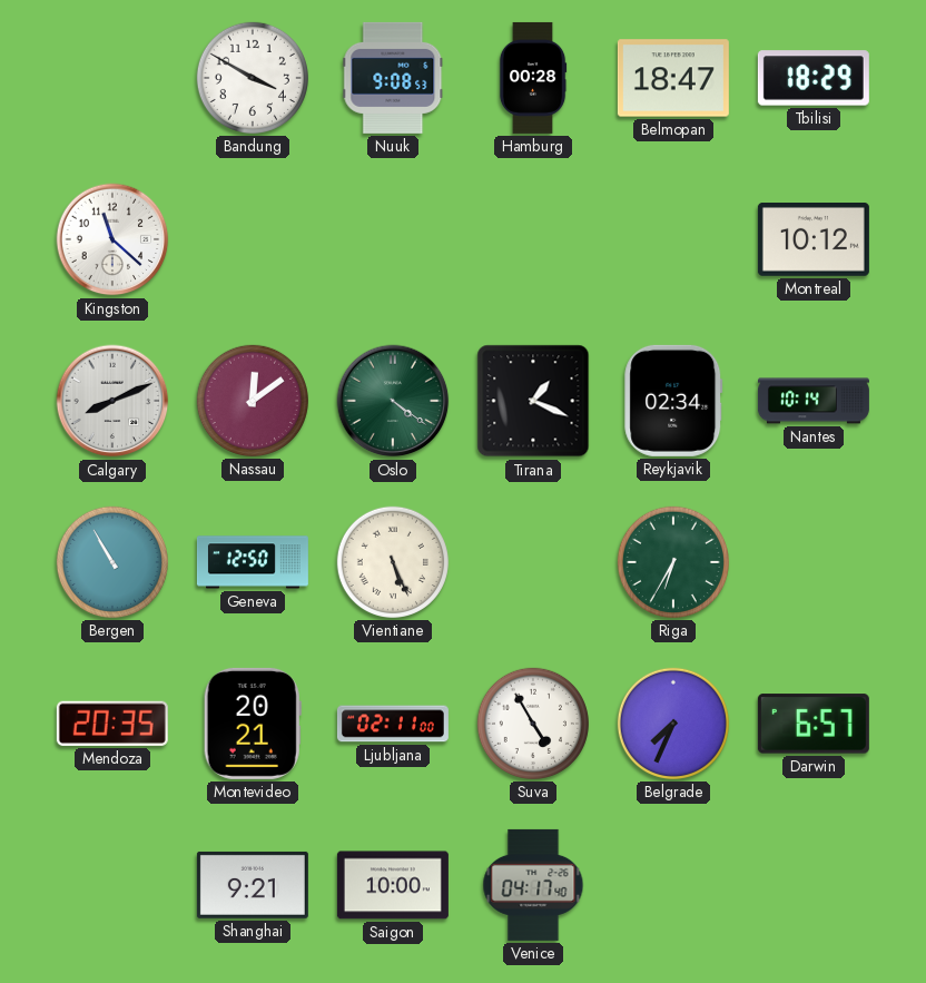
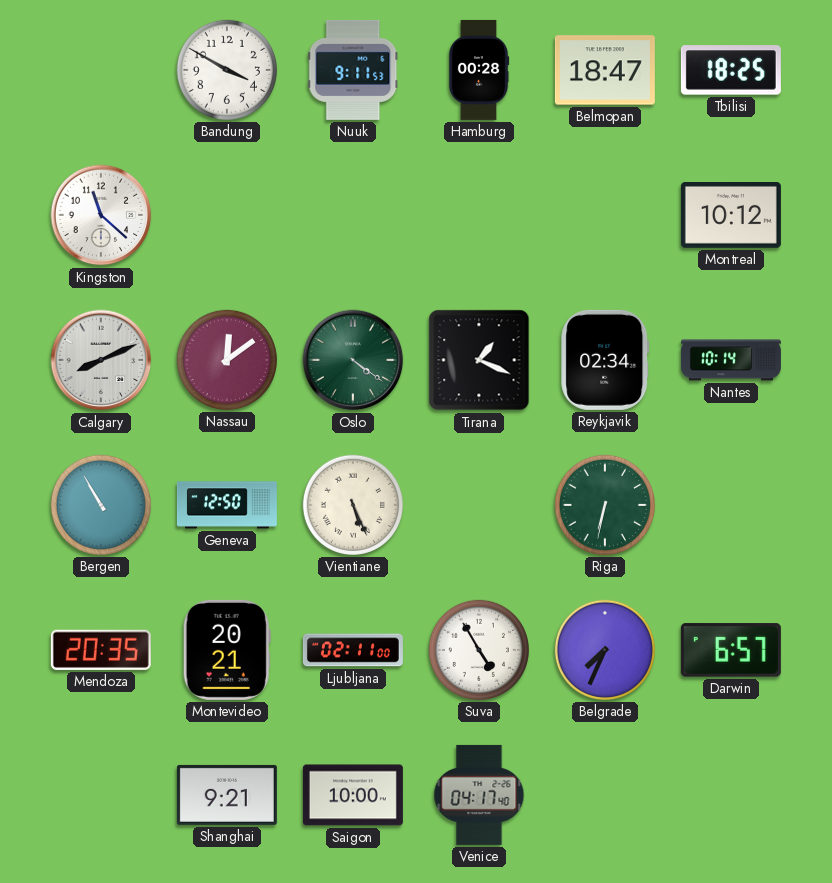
Nuuk: 9:08 -> 9:11 (353, 70)
Tbilisi: 18:29 -> 18:25 (731, 70)
Riga: 6:35 -> 6:32 (605, 505)
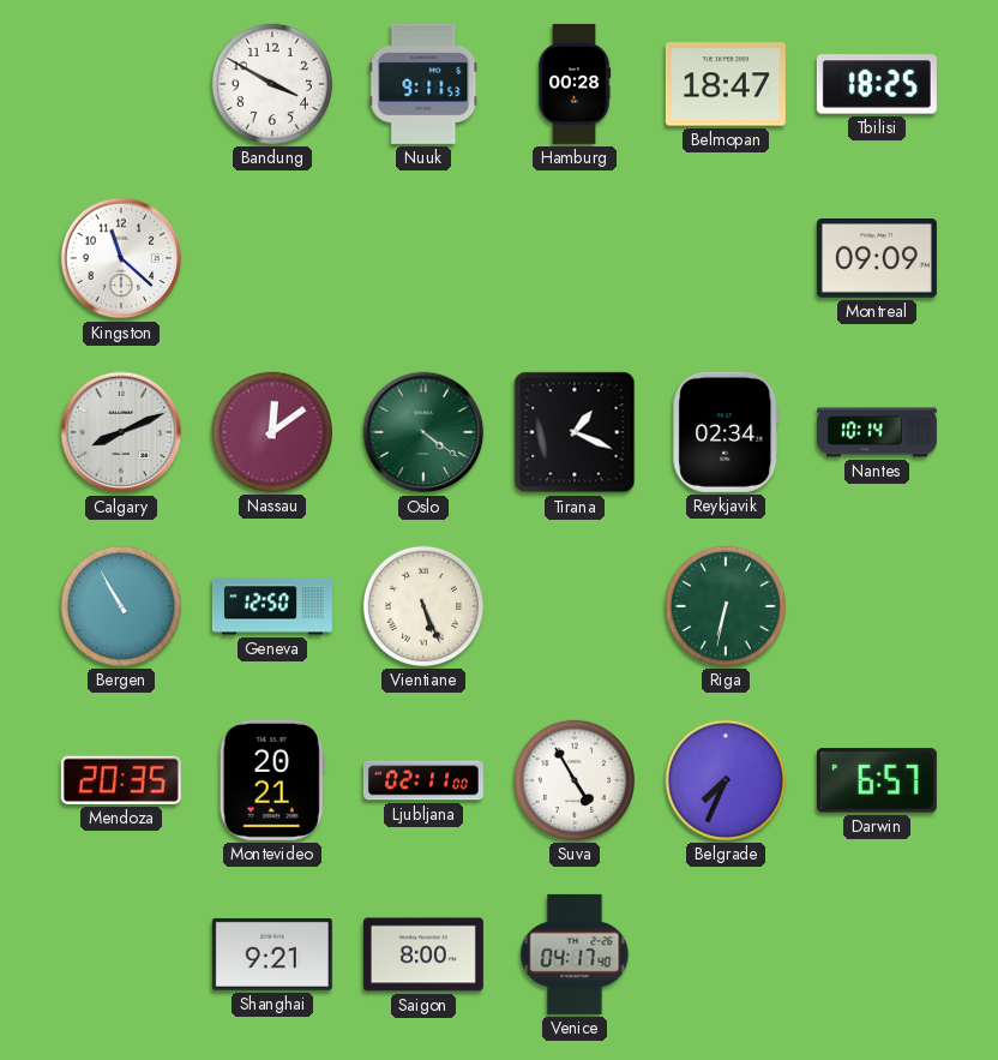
Montreal: 10:12 -> 09:09 (877, 259)
Saigon: 10:00 -> 8:00 (423, 954)
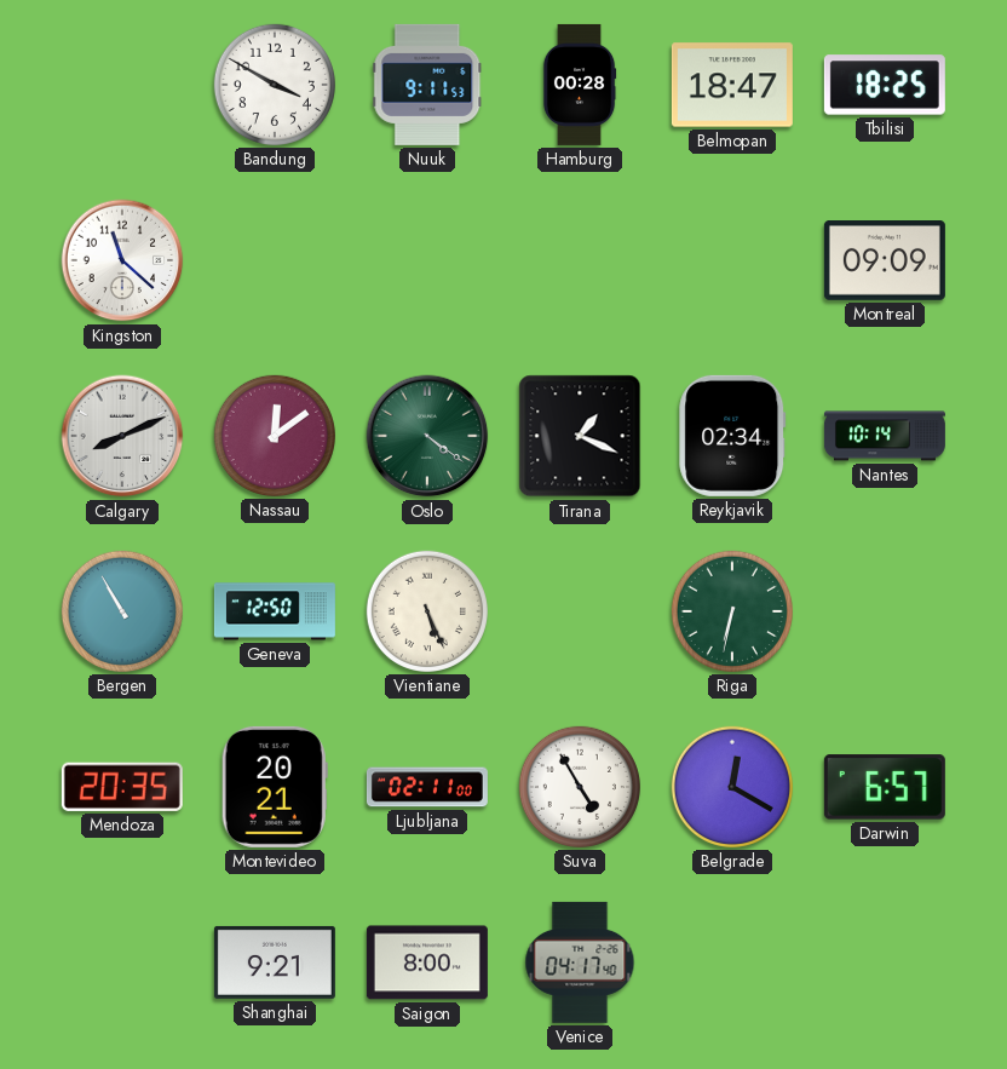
Belgrade: 7:34 -> 12:20 (732, 787)
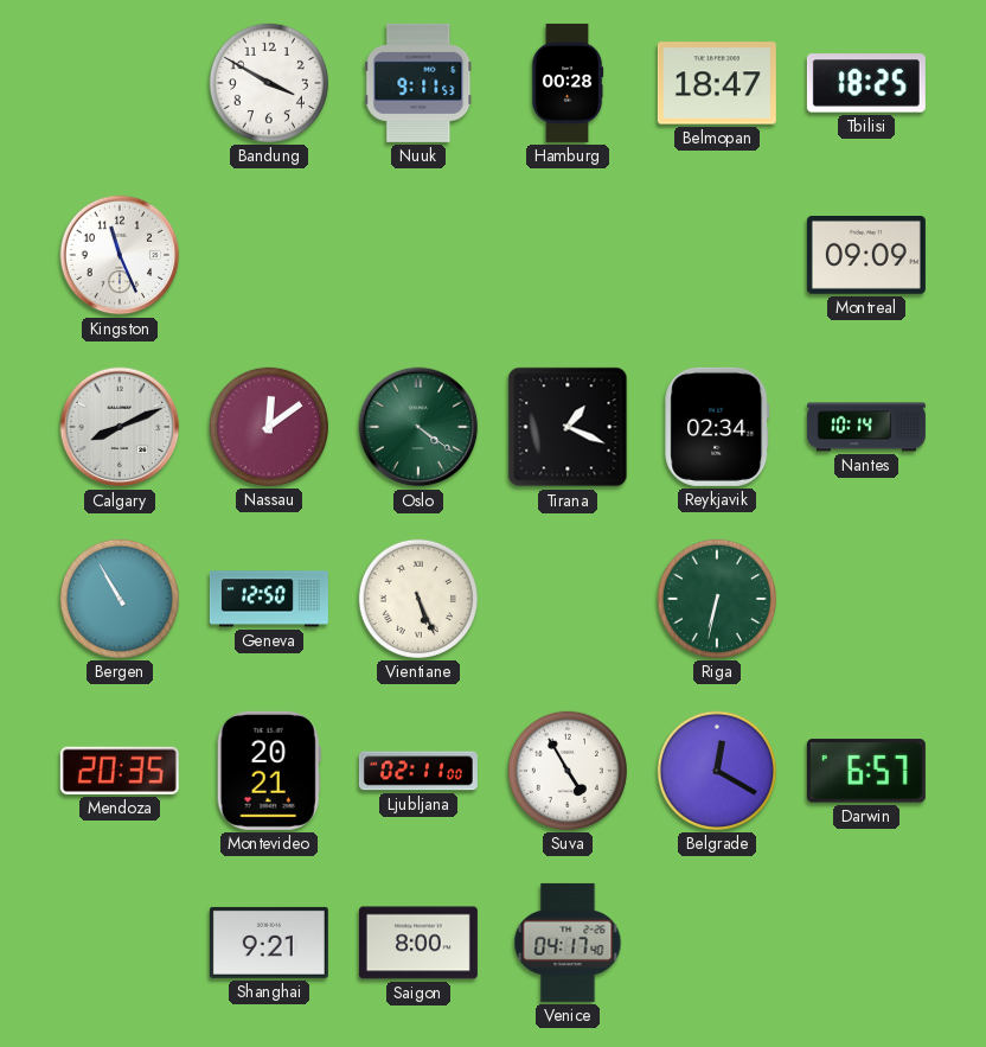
Kingston: 11:22 -> 11:26 (120, 255)
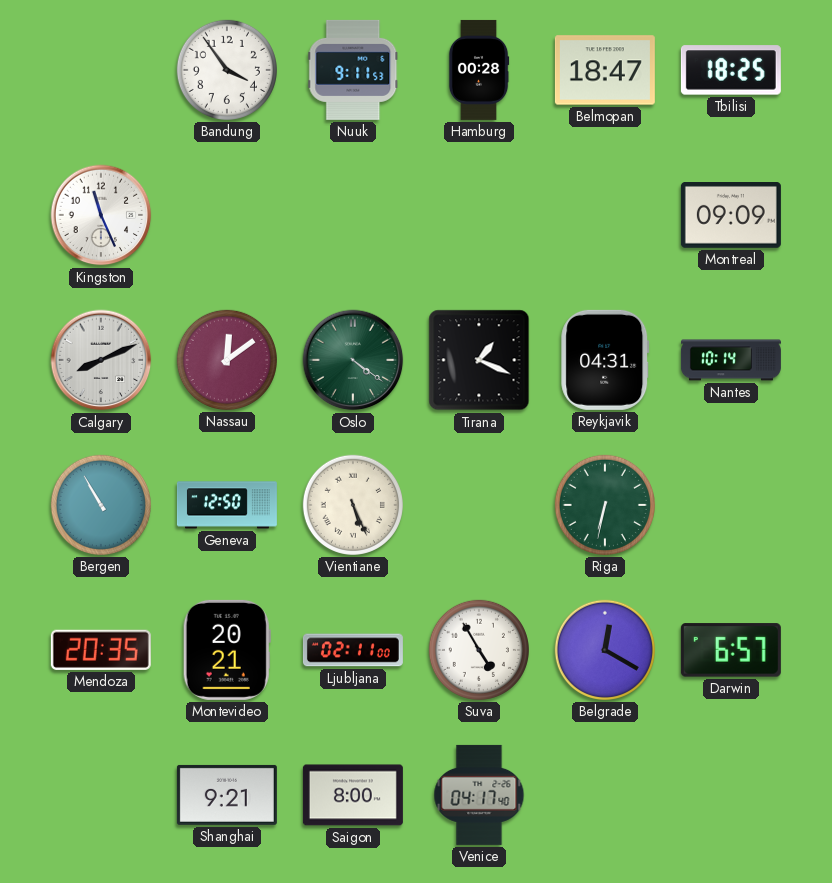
Bandung: 3:50 -> 3:54 (227, 70)
Reykjavik: 02:34 -> 04:31 (605, 360)
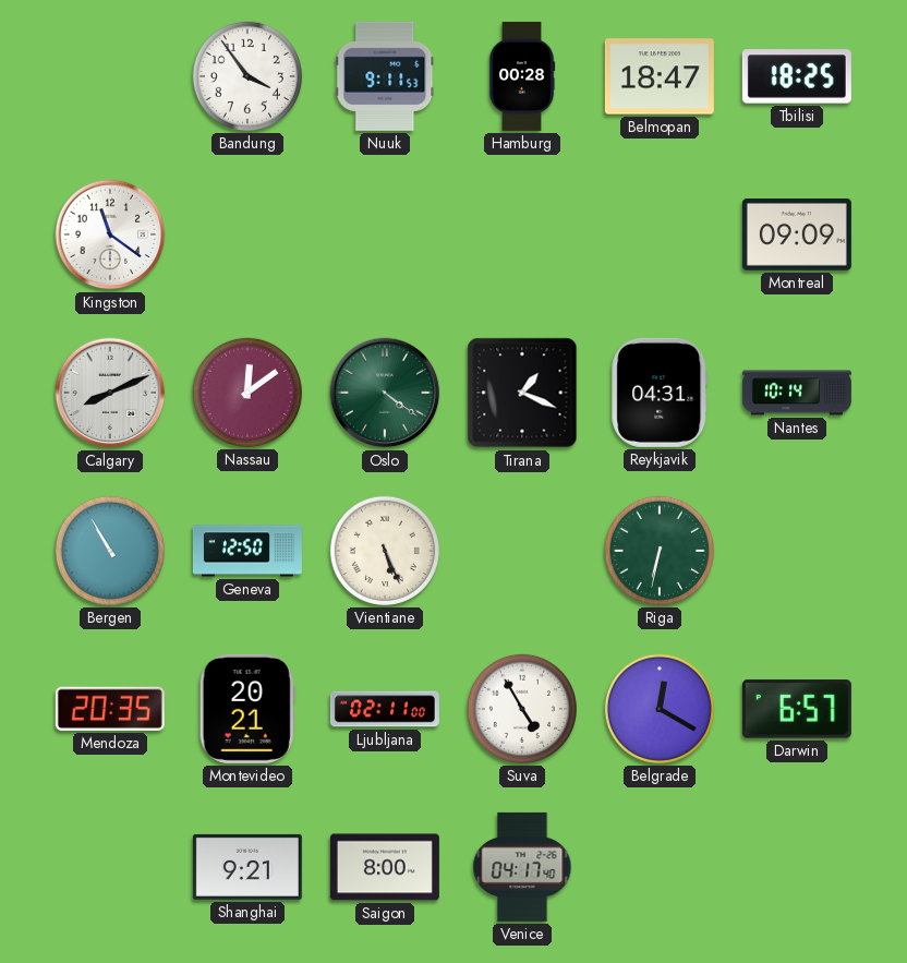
Kingston: 11:26 -> 11:21 (110, 234)
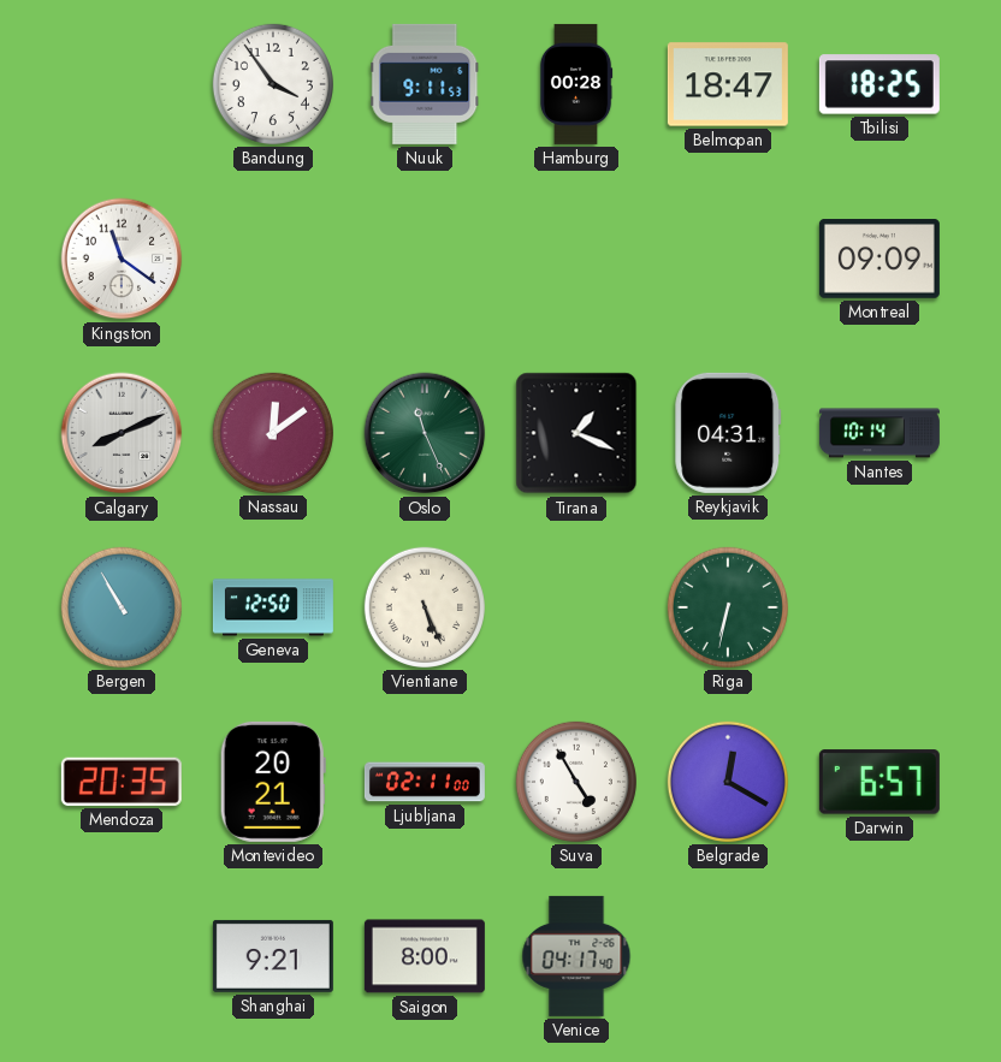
Oslo: 4:21 -> 11:26 (425, 433)
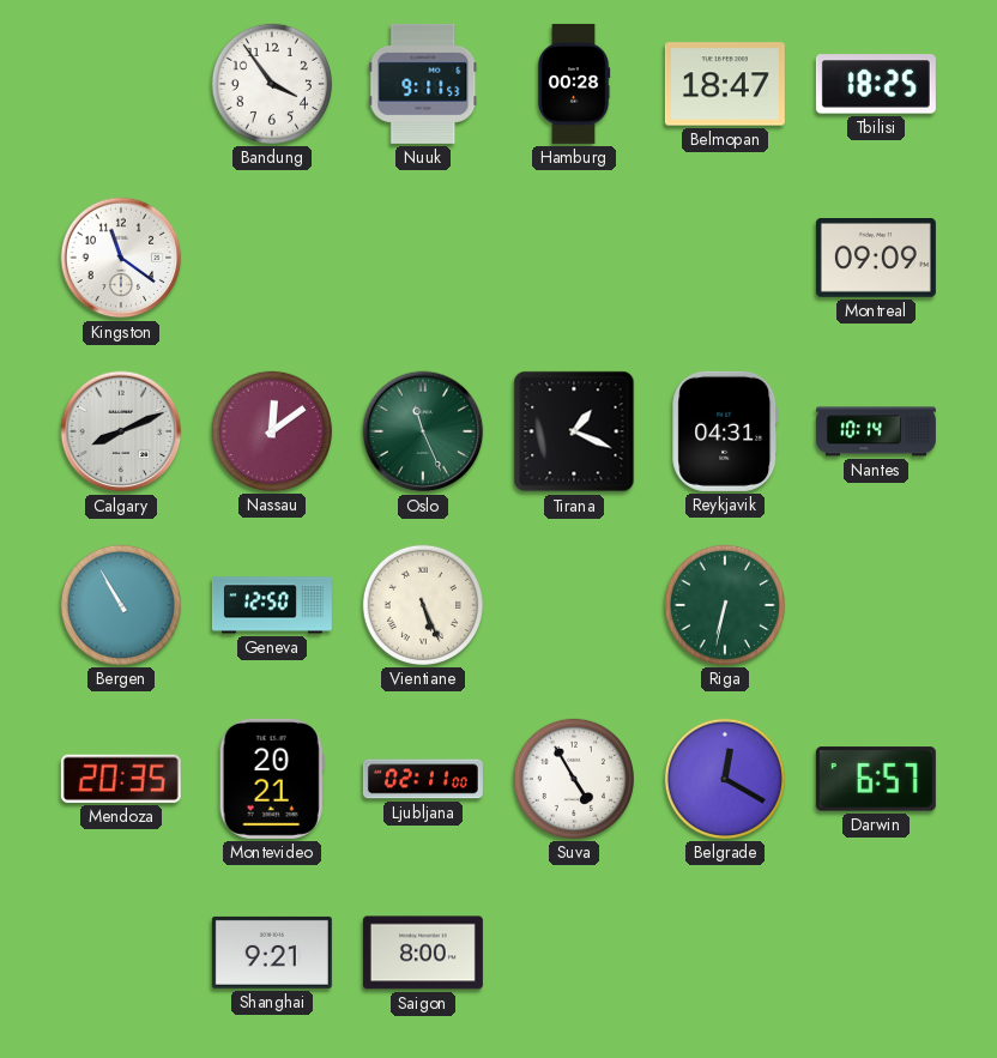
Venice: 04:17 -> none (576, 956)
